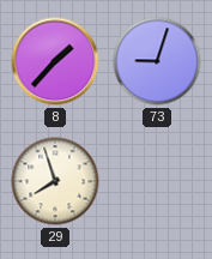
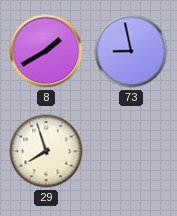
8: 1:37 -> 1:40 (46, 51)
73: 9:03 -> 8:58 (131, 51)
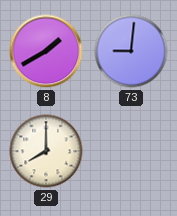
73: 8:58 -> 9:01 (131, 51)
29: 7:57 -> 8:00 (46, 151)
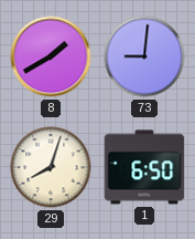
29: 8:00 -> 8:03 (51, 167)
1: none -> 6:50 (144, 167)
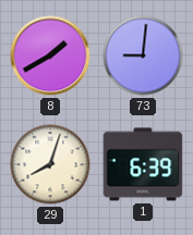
1: 6:50 -> 6:39 (143, 164)
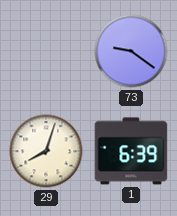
8: 1:40 -> none (50, 55)
73: 9:01 -> 9:21 (131, 51)
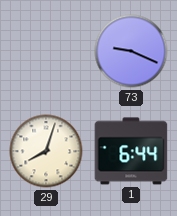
73: 9:21 -> 9:19 (131, 51)
1: 6:39 -> 6:44 (131, 151)
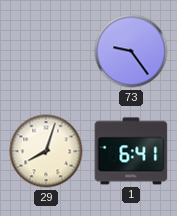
73: 9:19 -> 9:24 (131, 51)
1: 6:44 -> 6:41 (131, 151)
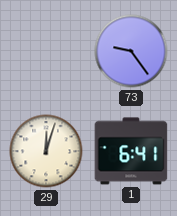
29: 8:03 -> 12:03 (46, 151)
